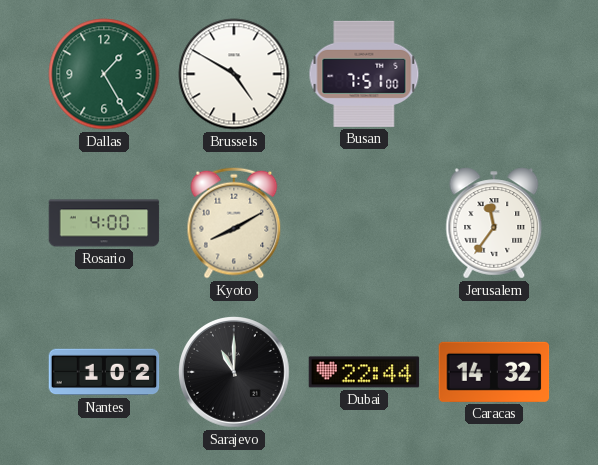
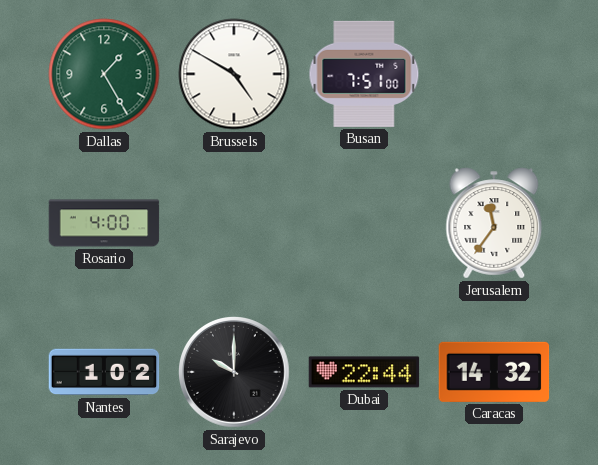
Kyoto: 8:10 -> none (234, 223)
Sarajevo: 11:00 -> 10:00 (235, 373)
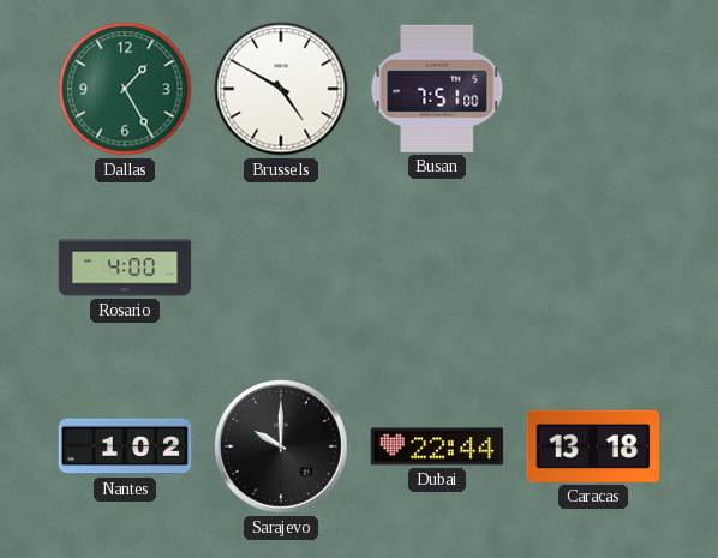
Jerusalem: 11:36 -> none (494, 223)
Caracas: 14:32 -> 13:18 (593, 446)
